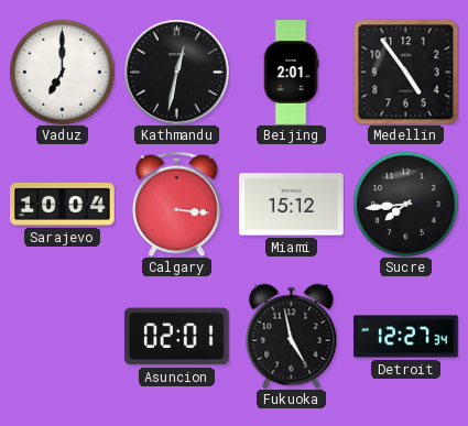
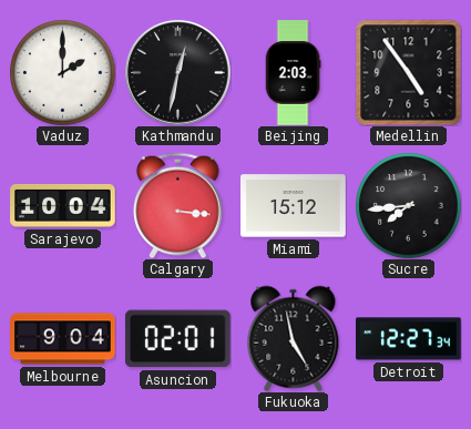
Vaduz: 7:00 -> 2:00 (62, 72)
Beijing: 2:01 -> 2:03 (293, 73)
Melbourne: none -> 9:04 (63, 339)
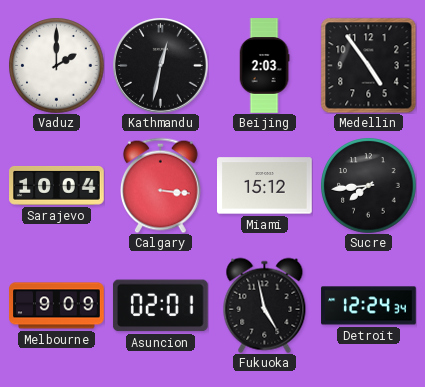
Melbourne: 9:04 -> 9:09 (57, 306)
Detroit: 12:27 -> 12:24 (369, 306)
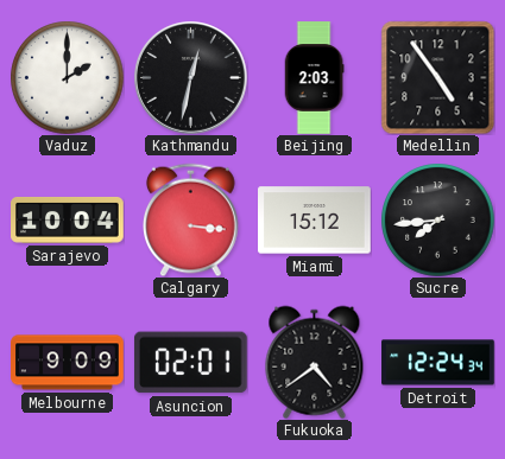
Fukuoka: 4:58 -> 4:39 (315, 362)
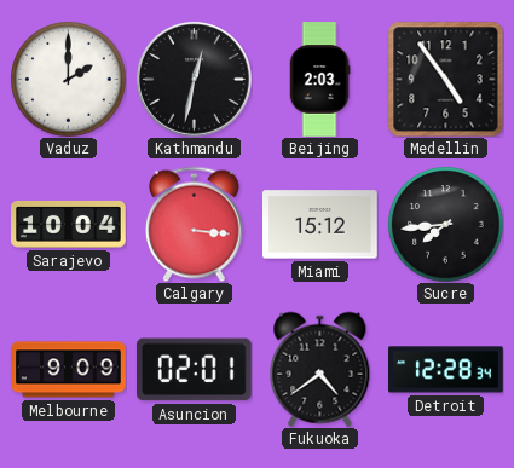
Detroit: 12:24 -> 12:28 (446, 370)
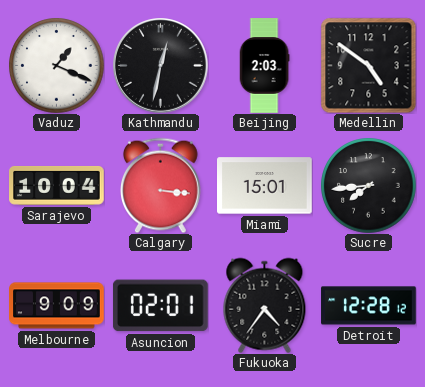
Vaduz: 2:00 -> 1:19 (56, 65)
Medellin: 4:54 -> 4:51 (368, 65)
Miami: 15:12 -> 15:01 (265, 186)
Fukuoka: 4:39 -> 4:36 (265, 305)
Detroit: 12:28:34 -> 12:28:12 (369, 306)
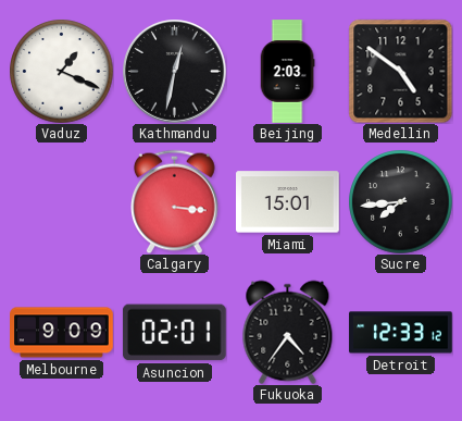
Sarajevo: 10:04 -> none (57, 185)
Detroit: 12:28 -> 12:33 (401, 333)
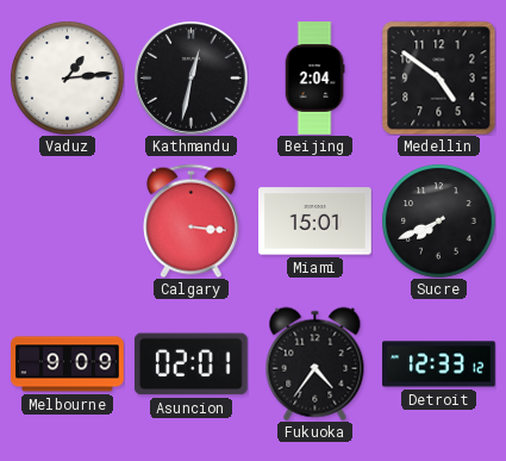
Vaduz: 1:19 -> 1:14 (67, 77)
Beijing: 2:03 -> 2:04 (314, 79)
Sucre: 7:44 -> 7:41 (438, 220)
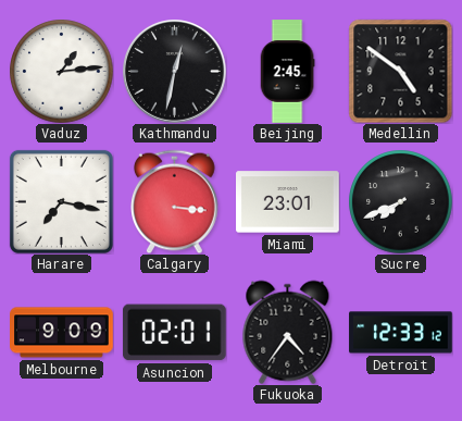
Beijing: 2:04 -> 2:45 (287, 72)
Harare: none -> 7:17 (61, 201)
Miami: 15:01 -> 23:01 (288, 202)
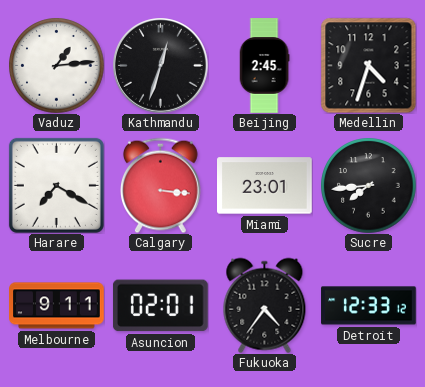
Kathmandu: 12:32 -> 12:33 (161, 66)
Medellin: 4:51 -> 4:33 (368, 65)
Harare: 7:17 -> 7:20 (56, 185)
Sucre: 7:41 -> 7:44 (368, 185)
Melbourne: 9:09 -> 9:11 (57, 306)
